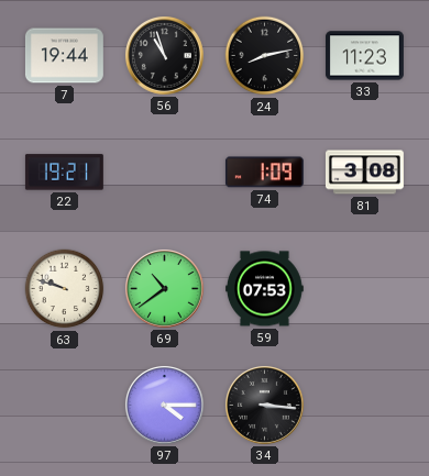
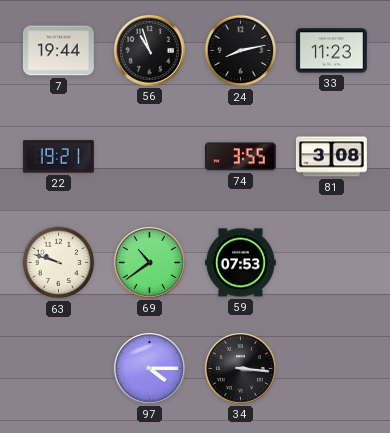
74: 1:09 -> 3:55 (240, 157)
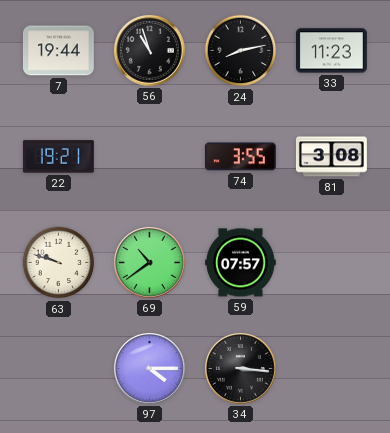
59: 07:53 -> 07:57 (240, 263)
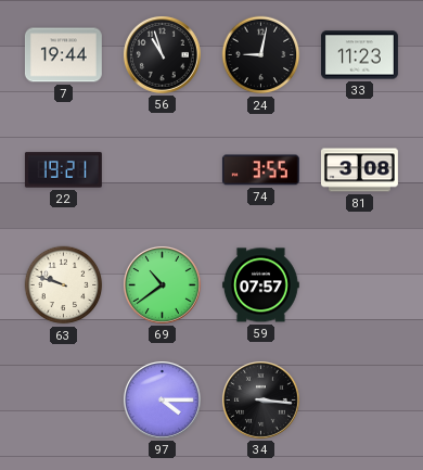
24: 8:13 -> 9:02 (261, 55)
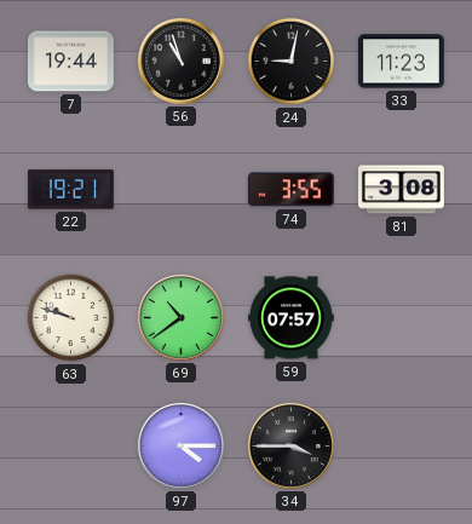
34: 3:16 -> 3:45 (290, 445)
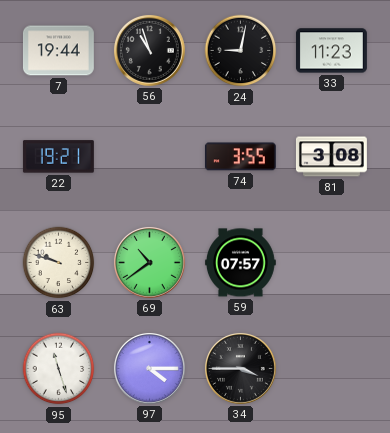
95: none -> 11:27 (59, 369)
